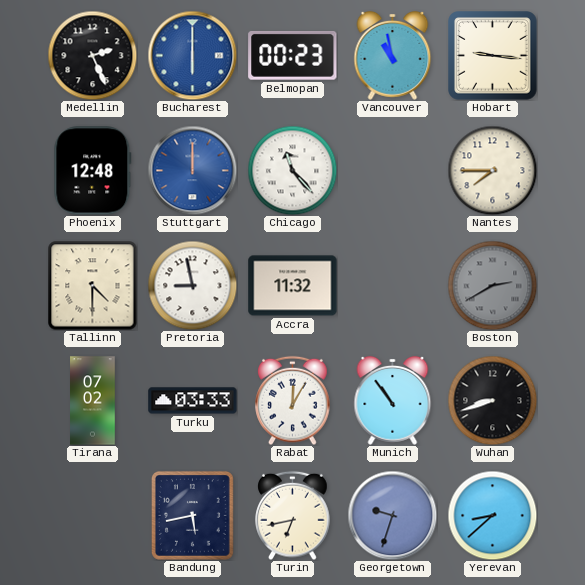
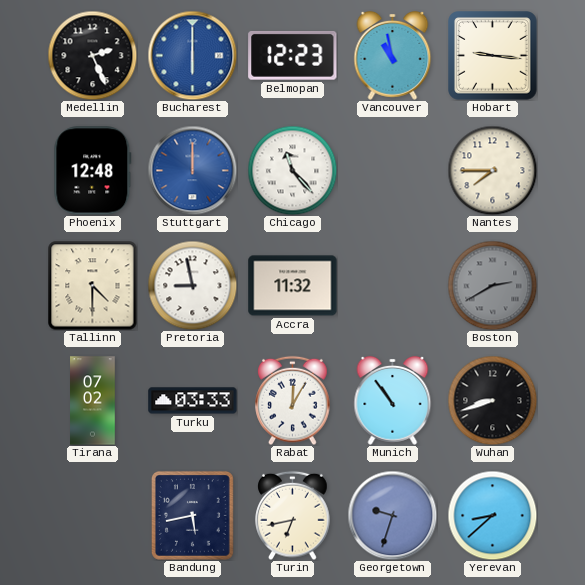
Belmopan: 00:23 -> 12:23 (293, 55)
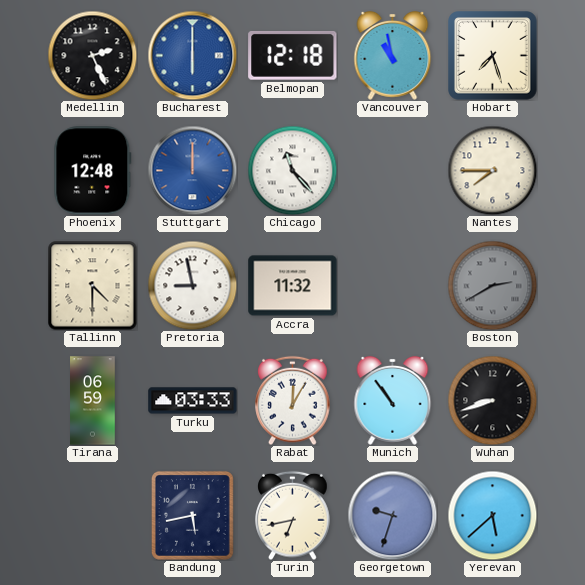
Belmopan: 12:23 -> 12:18 (293, 55)
Hobart: 9:16 -> 7:27 (493, 56)
Tirana: 07:02 -> 06:59 (93, 401)
Yerevan: 8:38 -> 5:38 (492, 515)
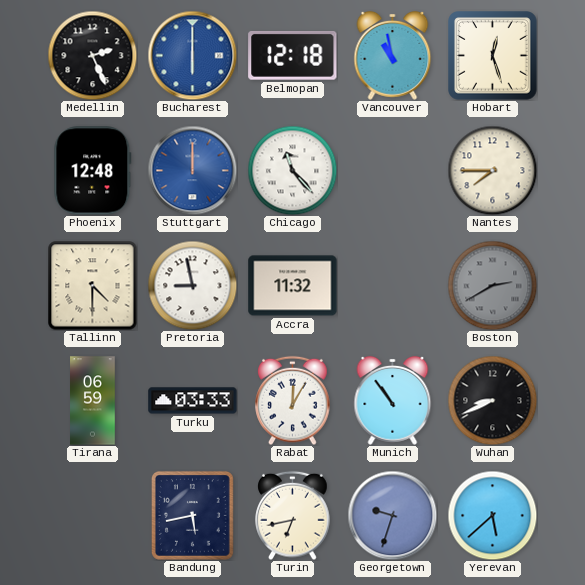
Hobart: 7:27 -> 12:27 (493, 56)
Wuhan: 8:42 -> 8:41 (492, 400)
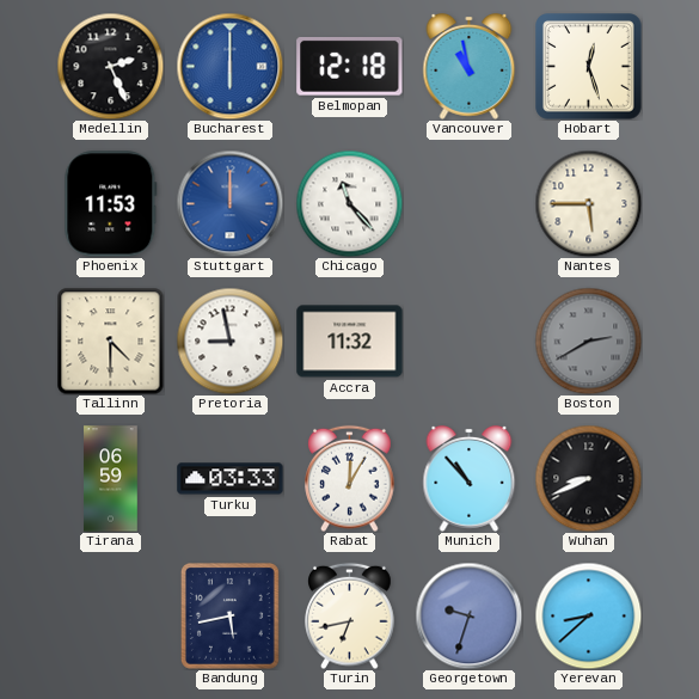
Phoenix: 12:48 -> 11:53 (111, 204)
Nantes: 7:45 -> 5:45 (588, 203)
Munich: 10:54 -> 10:53 (470, 478)
Yerevan: 5:38 -> 8:38 (588, 615)
